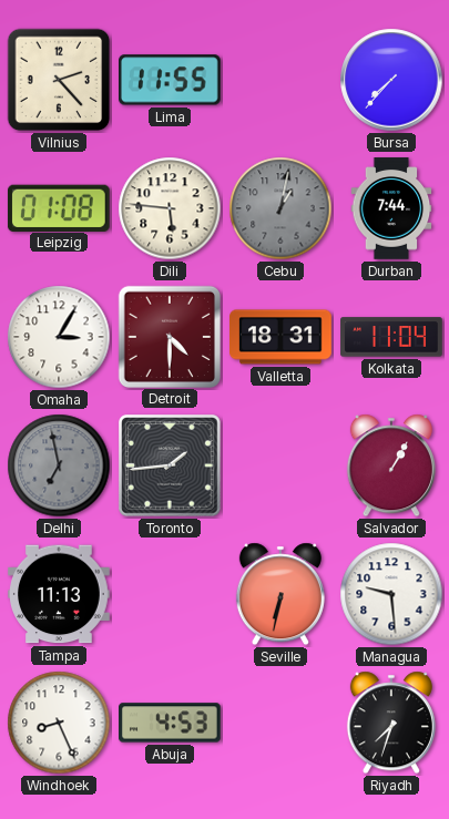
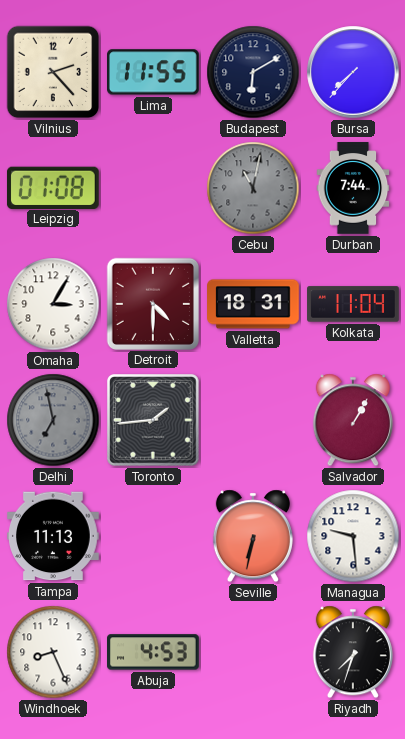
Budapest: none -> 6:10 (253, 72)
Dili: 5:46 -> none (170, 208)
Cebu: 1:02 -> 11:02 (253, 188)
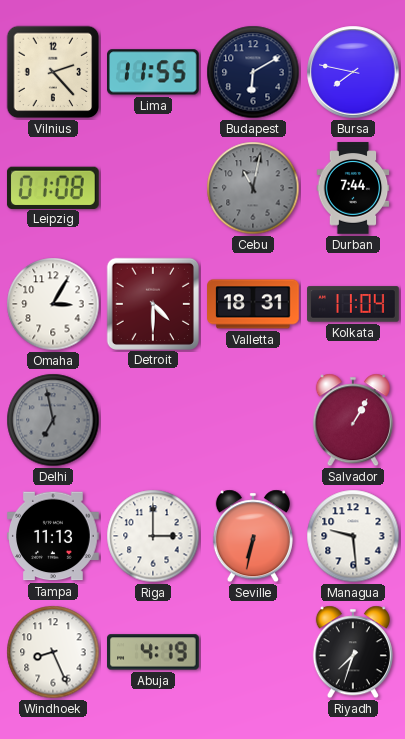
Bursa: 7:37 -> 7:47 (353, 72)
Toronto: 1:44 -> none (153, 420)
Riga: none -> 3:00 (153, 536)
Abuja: 4:53 -> 4:19 (154, 652)
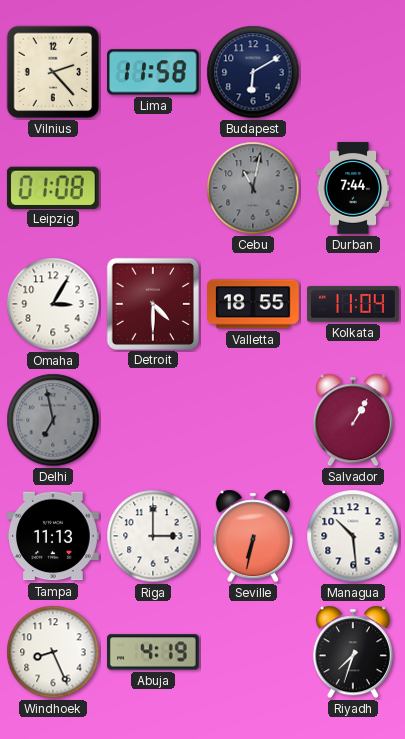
Lima: 11:55 -> 11:58 (154, 72)
Bursa: 7:47 -> none (353, 72)
Valletta: 18:31 -> 18:55 (253, 304)
Managua: 9:29 -> 10:29 (353, 536)
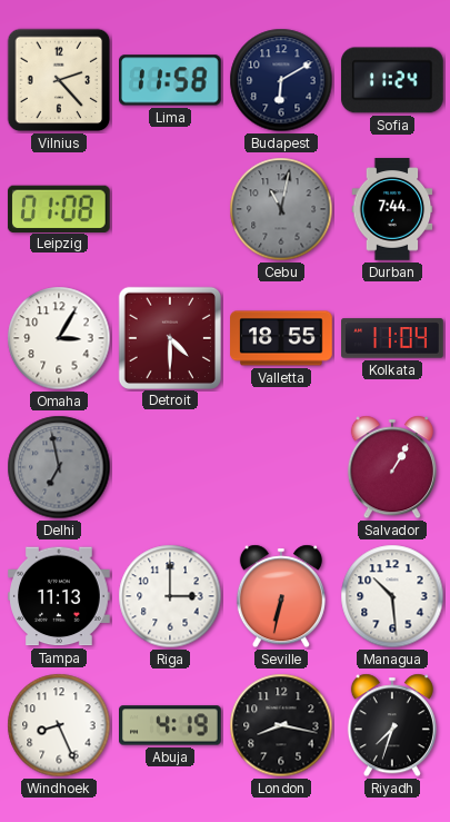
Sofia: none -> 11:24 (392, 80)
London: none -> 8:17 (281, 725)
